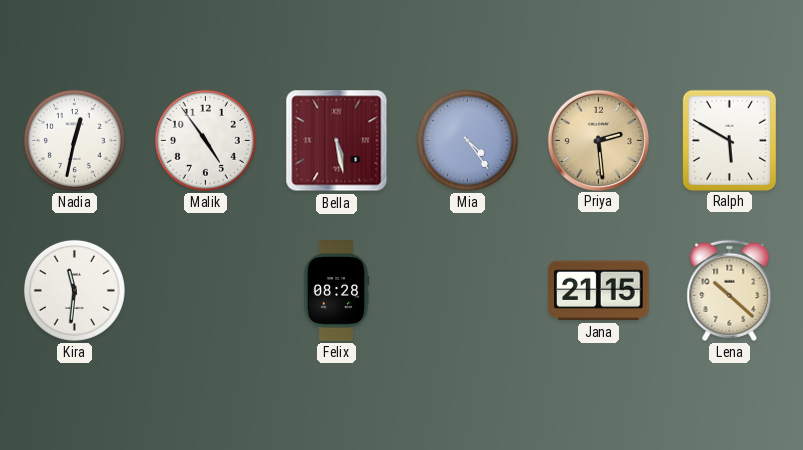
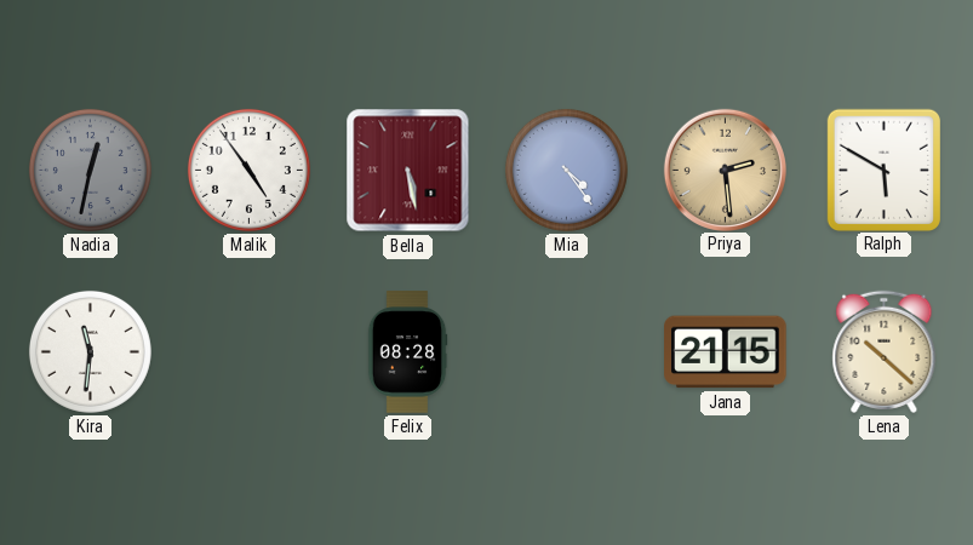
Nadia dial: white -> grey (90, 170)
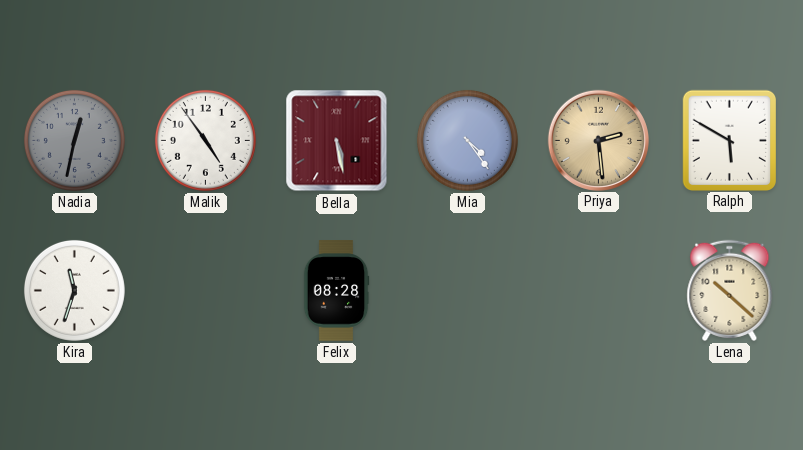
Kira: 11:31 -> 11:33 (74, 290)
Jana: 21:15 -> none (726, 352)
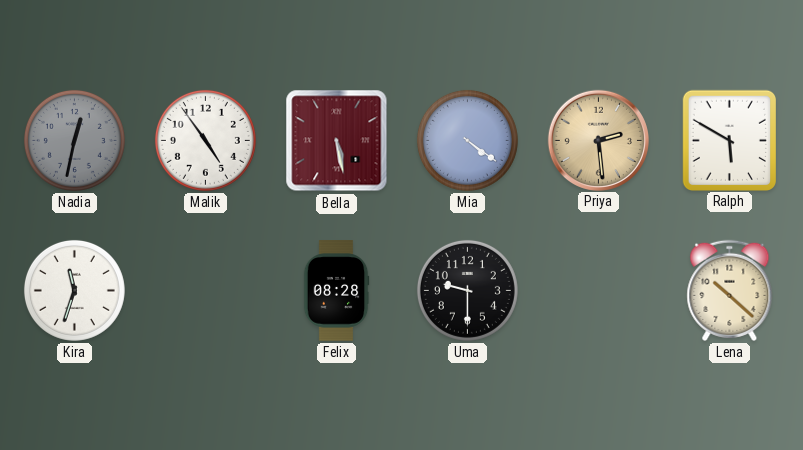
Mia: 4:24 -> 4:21 (467, 140)
Uma: none -> 9:30 (467, 290)
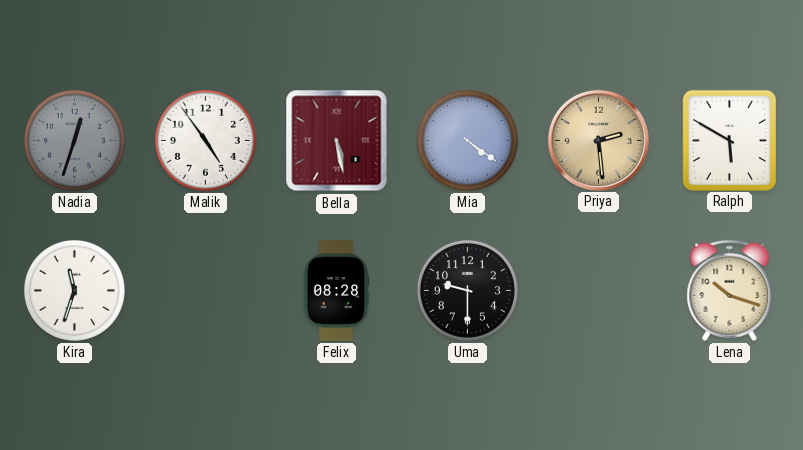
Nadia: 12:32 -> 12:33 (74, 140)
Lena: 10:22 -> 10:18 (730, 290)
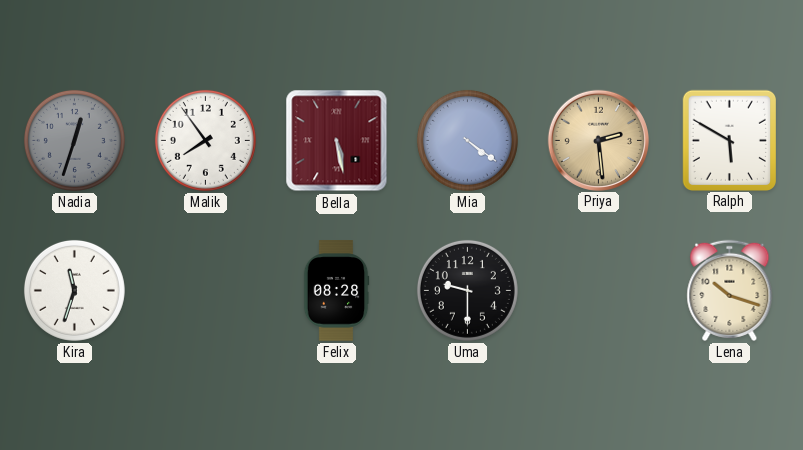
Malik: 4:54 -> 7:54 (205, 140)
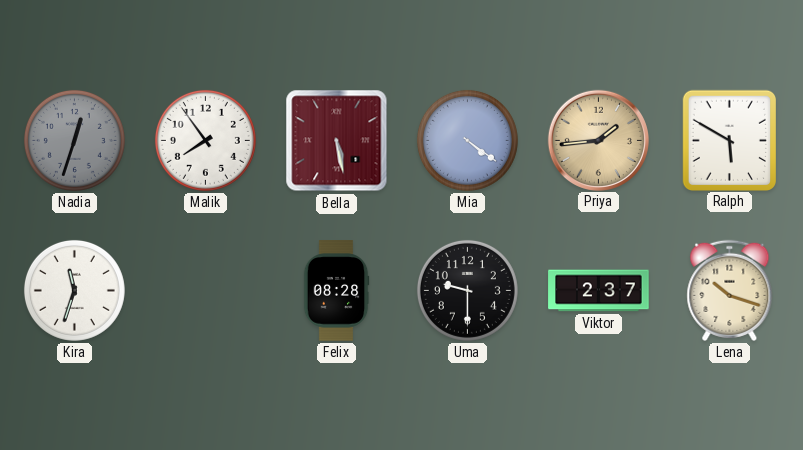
Priya: 2:29 -> 1:44 (598, 140)
Viktor: none -> 2:37 (599, 291)
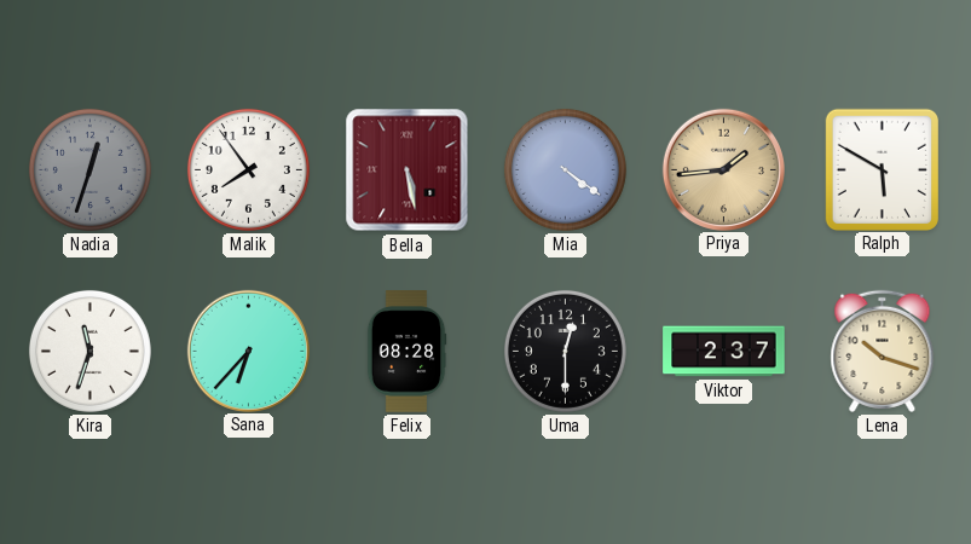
Sana: none -> 6:37 (248, 351)
Uma: 9:30 -> 12:30 (565, 351)
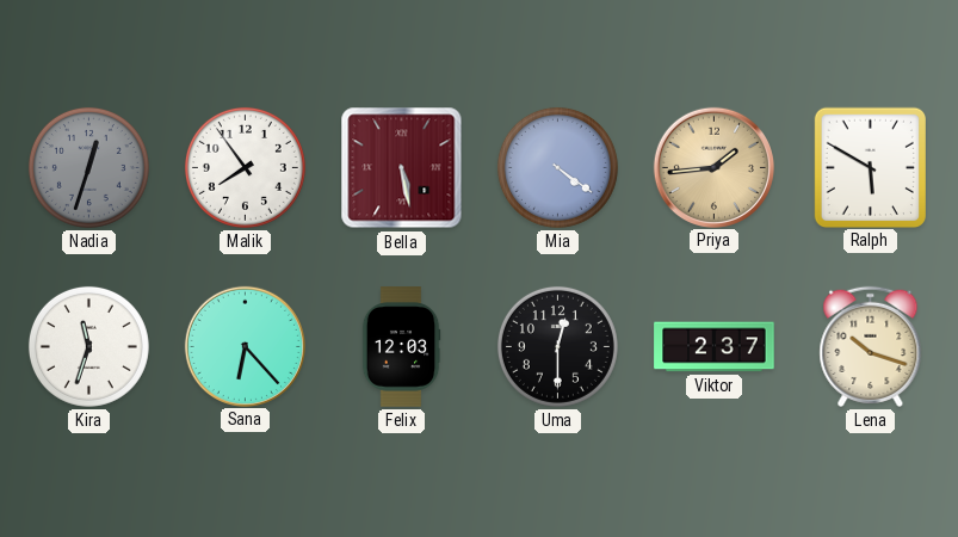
Sana: 6:37 -> 6:23 (245, 346)
Felix: 08:28 -> 12:03 (401, 347)
